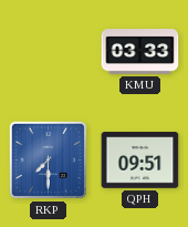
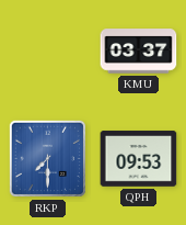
KMU: 03:33 -> 03:37 (139, 52)
QPH: 09:51 -> 09:53 (139, 159)
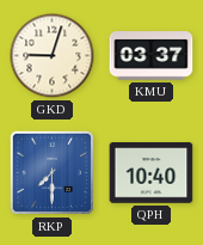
GKD: none -> 9:03 (53, 56)
QPH: 09:53 -> 10:40 (152, 173)
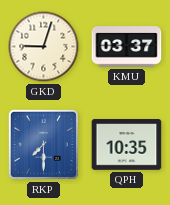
QPH: 10:40 -> 10:35 (127, 145)
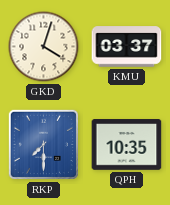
GKD: 9:03 -> 4:03 (44, 47)
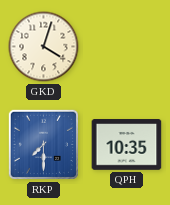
KMU: 03:37 -> none (127, 47)
